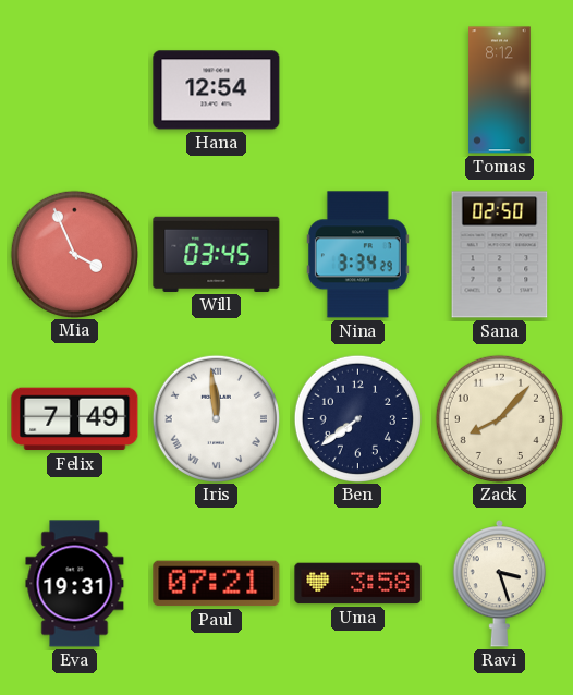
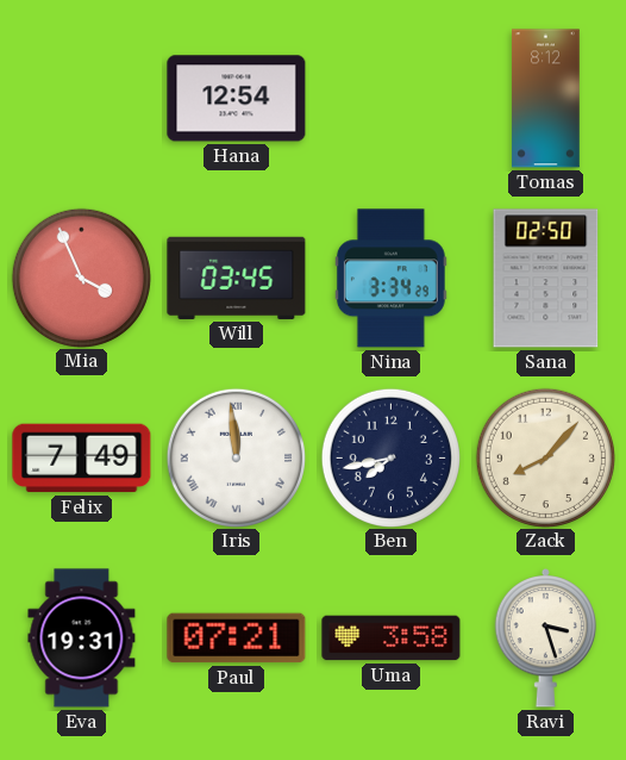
Ben: 7:39 -> 7:43 (390, 457)
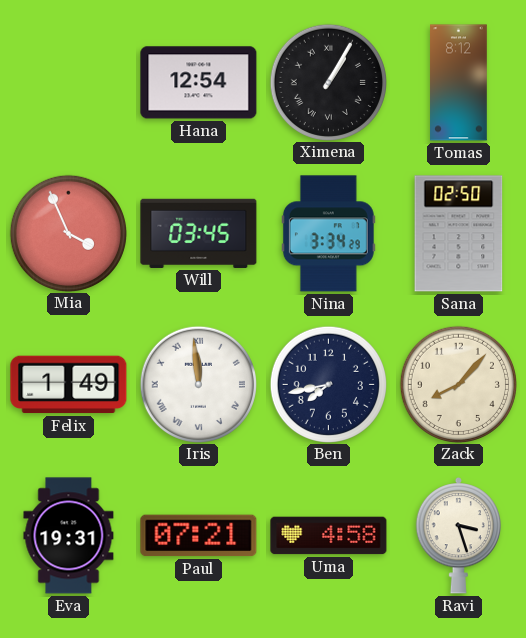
Ximena: none -> 1:05 (328, 82)
Felix: 7:49 -> 1:49 (69, 385)
Uma: 3:58 -> 4:58 (329, 536)
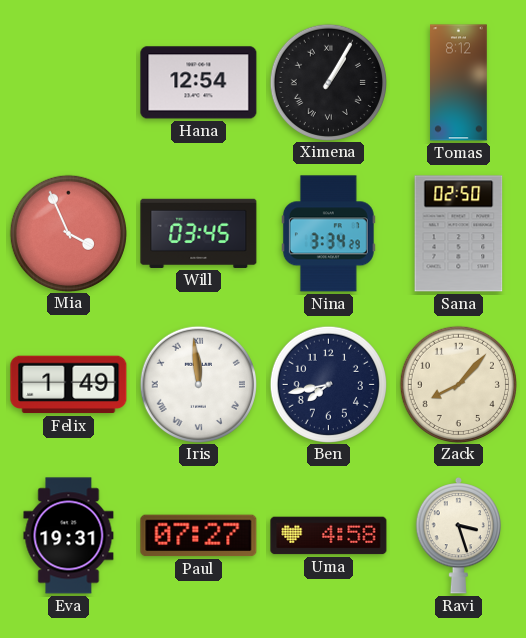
Paul: 07:21 -> 07:27 (199, 536)
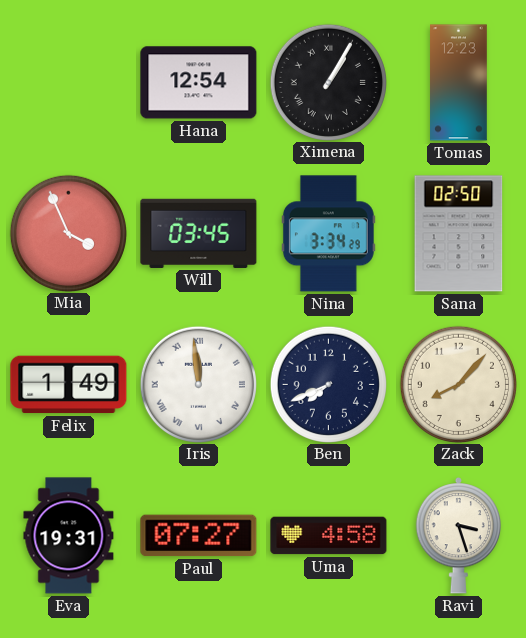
Tomas: 8:12 -> 12:23 (459, 83)
Ben: 7:43 -> 7:41 (328, 384)
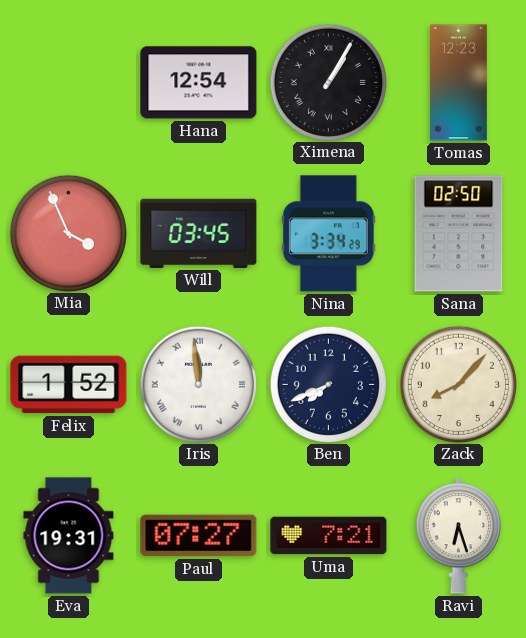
Felix: 1:49 -> 1:52 (69, 385)
Uma: 4:58 -> 7:21 (329, 536)
Ravi: 3:27 -> 6:27 (459, 536)
